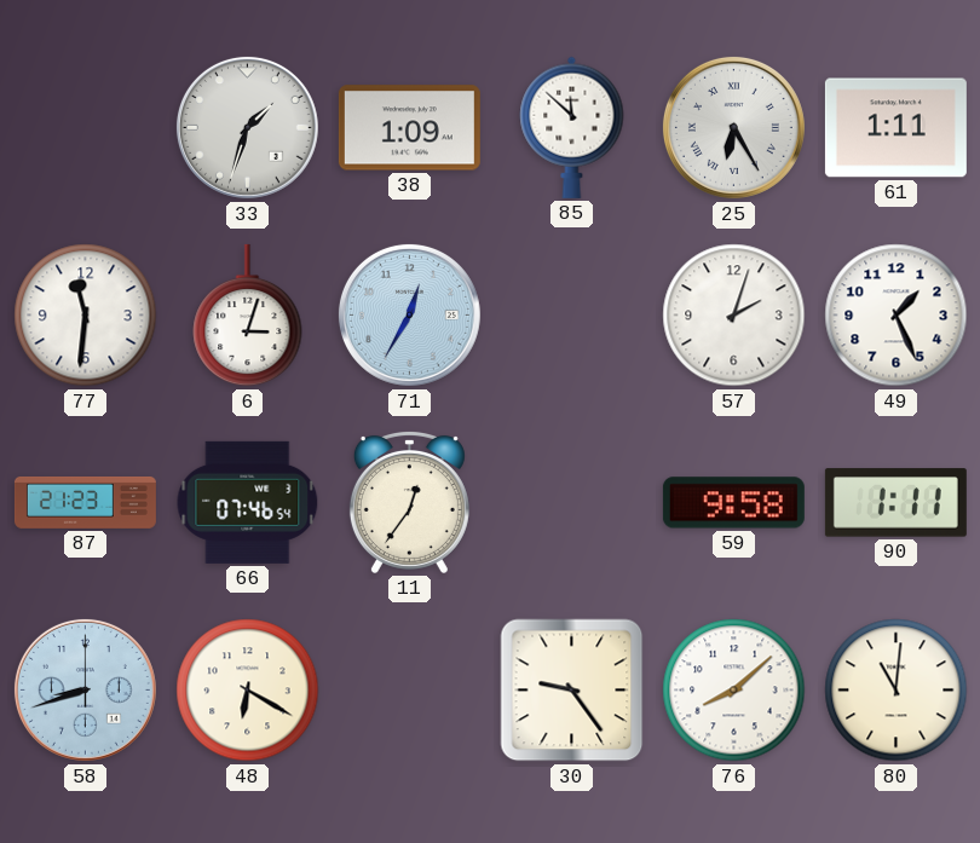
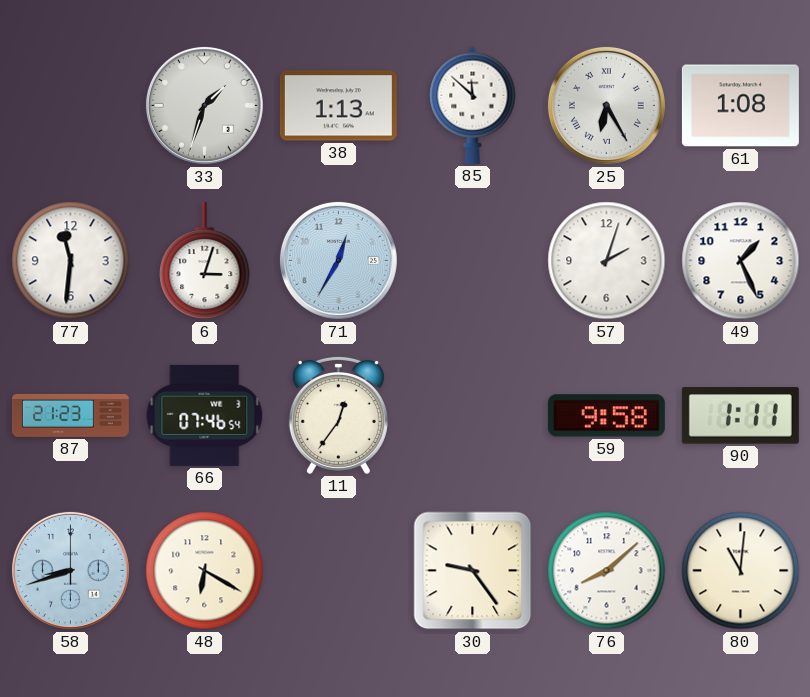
38: 1:09 -> 1:13 (338, 106)
61: 1:11 -> 1:08 (740, 106)
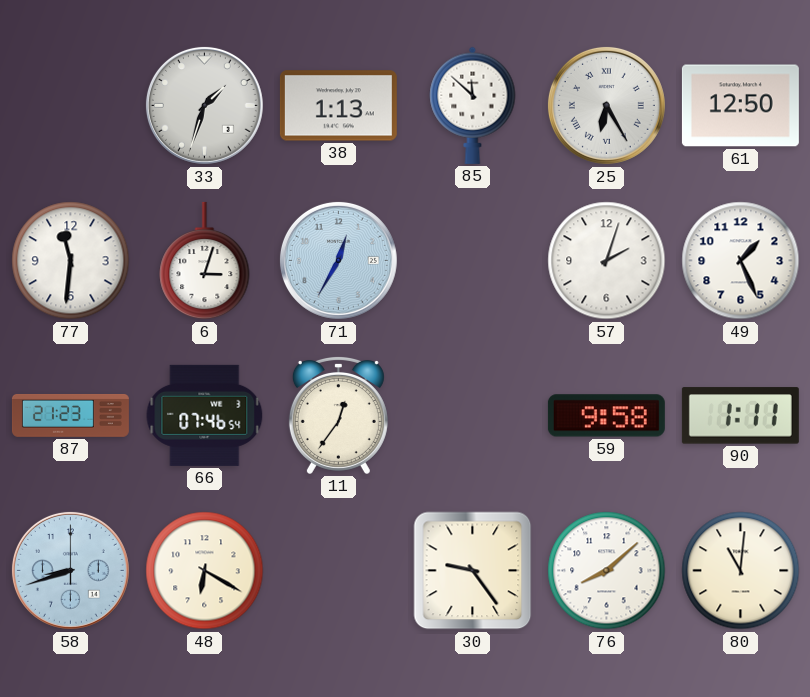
61: 1:08 -> 12:50 (740, 106)
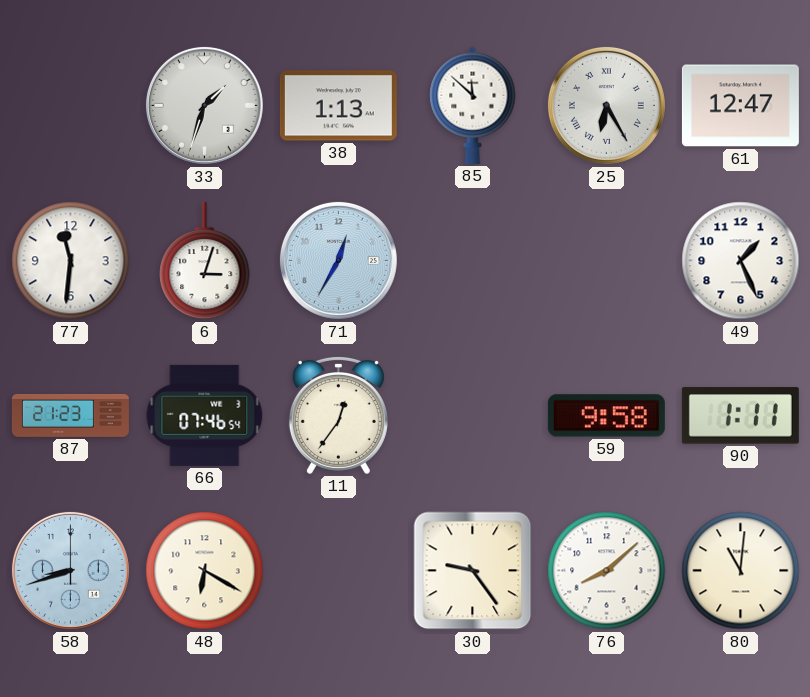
61: 12:50 -> 12:47 (740, 106)
57: 2:03 -> none (607, 261)
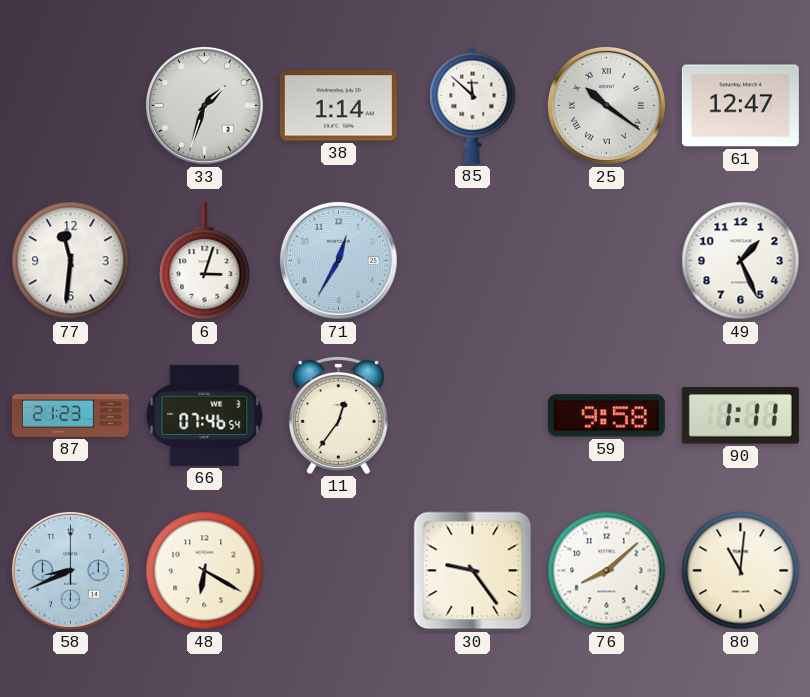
38: 1:13 -> 1:14 (338, 106)
25: 6:25 -> 10:21 (606, 105)
58: 8:42 -> 8:41 (70, 570)
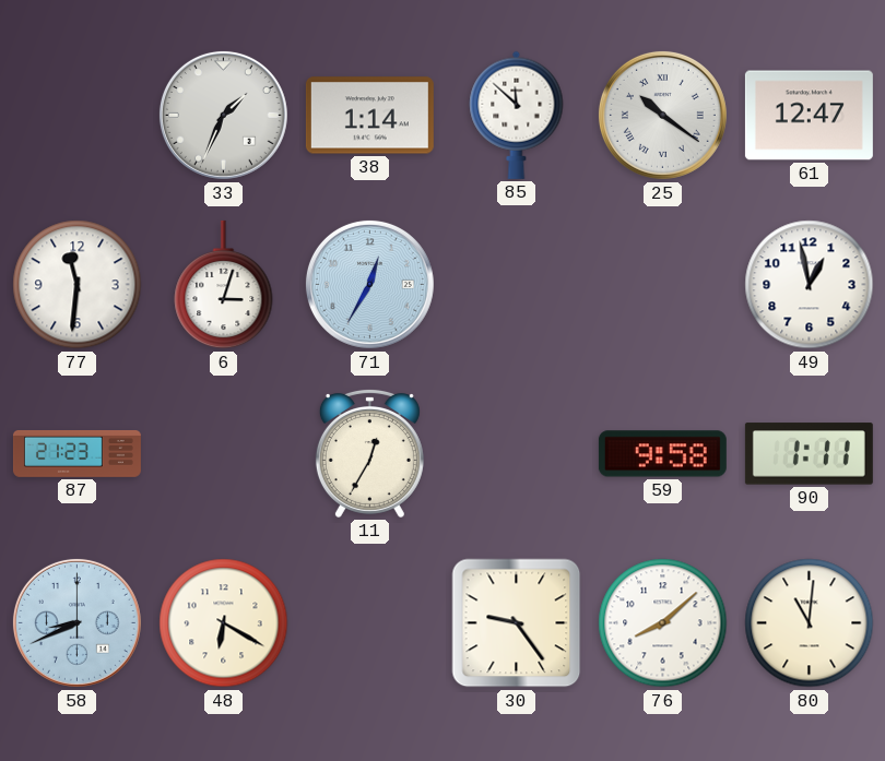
33: 1:33 -> 1:34 (223, 115)
49: 1:26 -> 12:58 (810, 285)
66: 07:46 -> none (205, 415)
11: 12:36 -> 12:35 (369, 453)
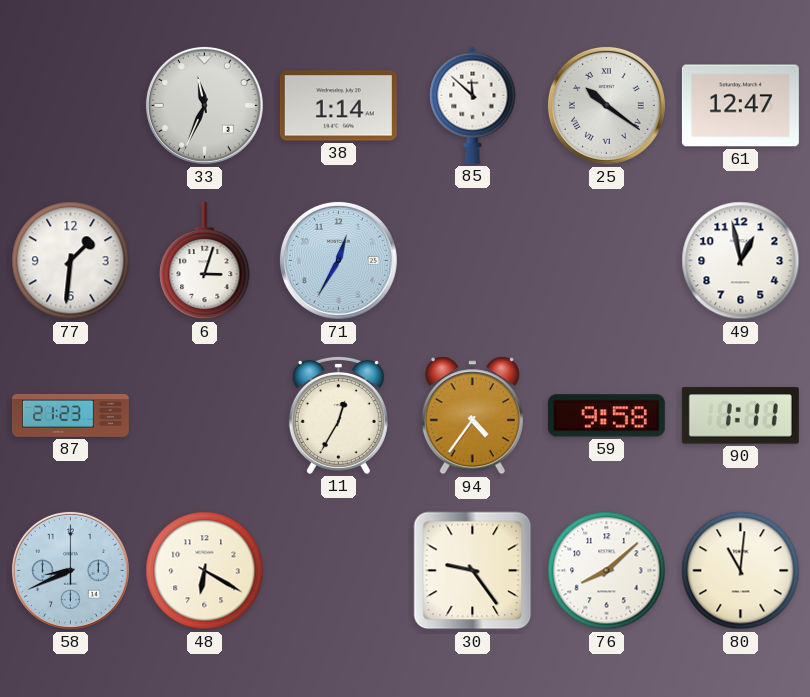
33: 1:34 -> 11:34 (204, 105)
77: 11:31 -> 1:31 (71, 261)
94: none -> 4:36 (472, 416)
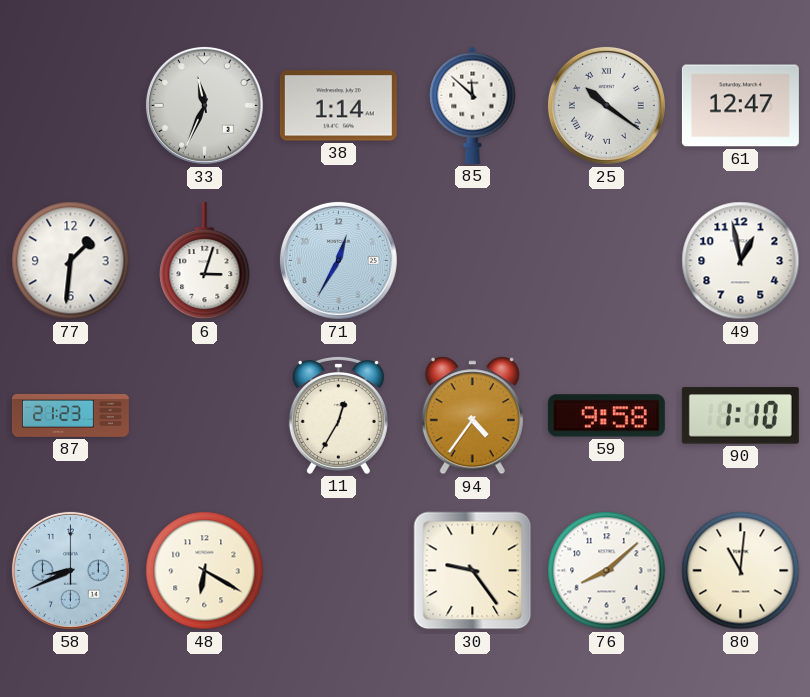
90: 1:11 -> 1:10 (740, 416)
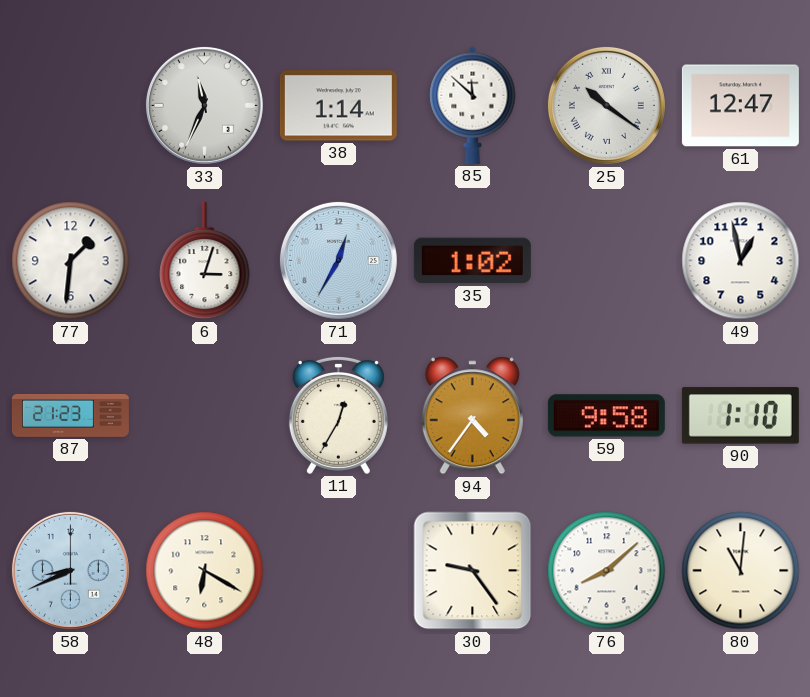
35: none -> 1:02 (472, 261)
